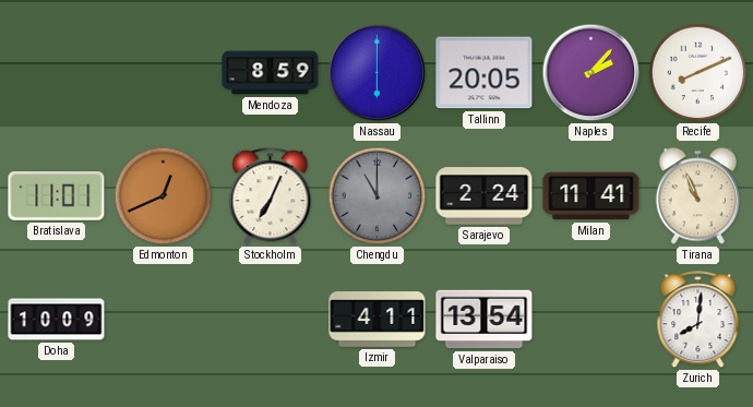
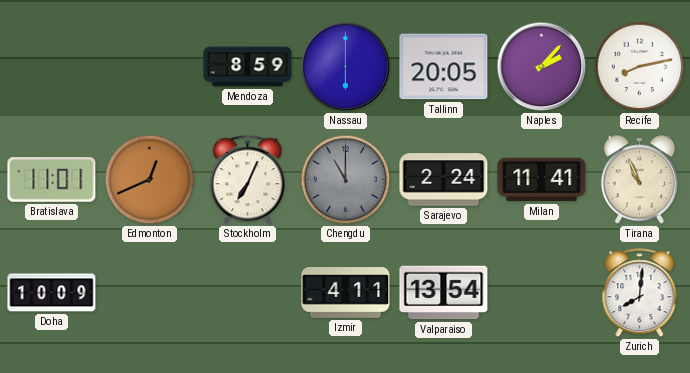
Recife: 8:11 -> 8:13 (640, 67)
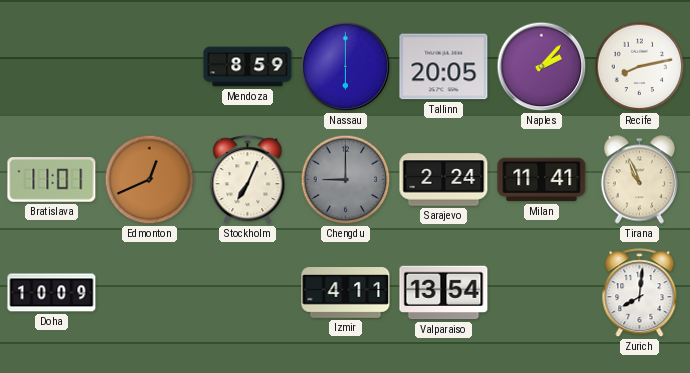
Chengdu: 11:00 -> 9:00 (346, 180)
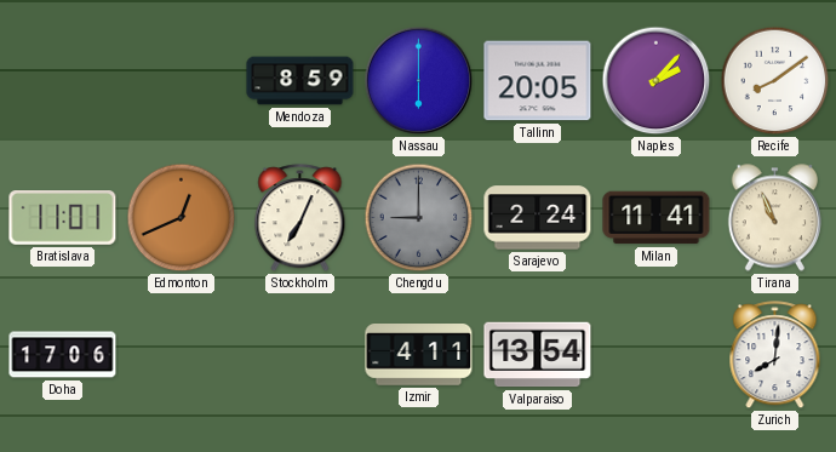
Recife: 8:13 -> 8:09 (775, 81)
Doha: 10:09 -> 17:06 (63, 355)
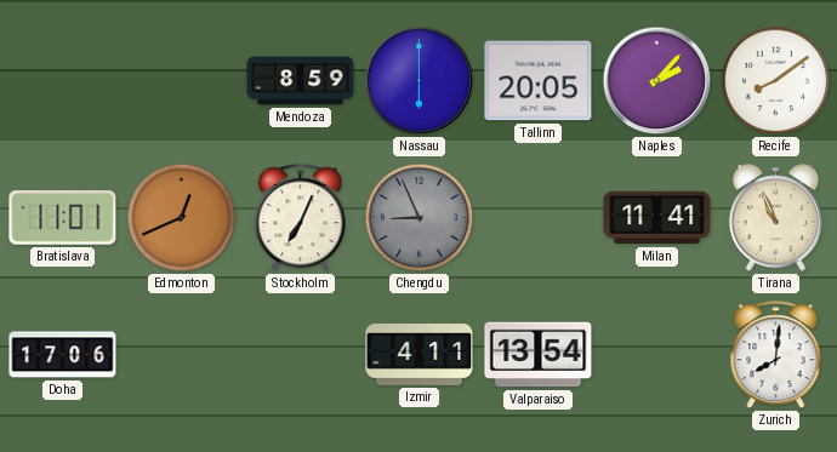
Chengdu: 9:00 -> 8:56 (420, 218)
Sarajevo: 2:24 -> none (538, 218)
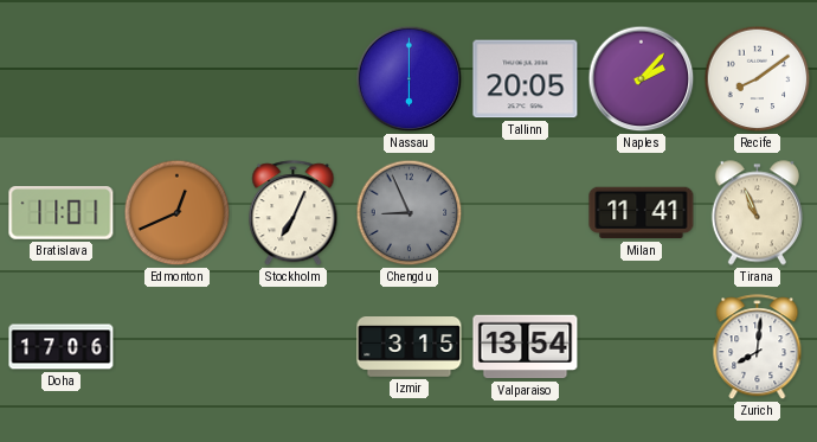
Mendoza: 8:59 -> none (301, 81)
Izmir: 4:11 -> 3:15 (410, 347)
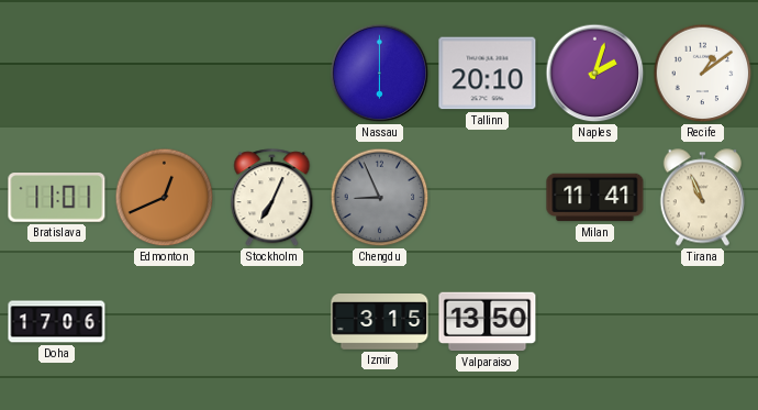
Tallinn: 20:05 -> 20:10 (488, 74)
Naples: 2:07 -> 2:03 (595, 74)
Recife: 8:09 -> 1:09 (703, 74)
Valparaiso: 13:54 -> 13:50 (488, 322)
Zurich: 8:01 -> none (758, 347)
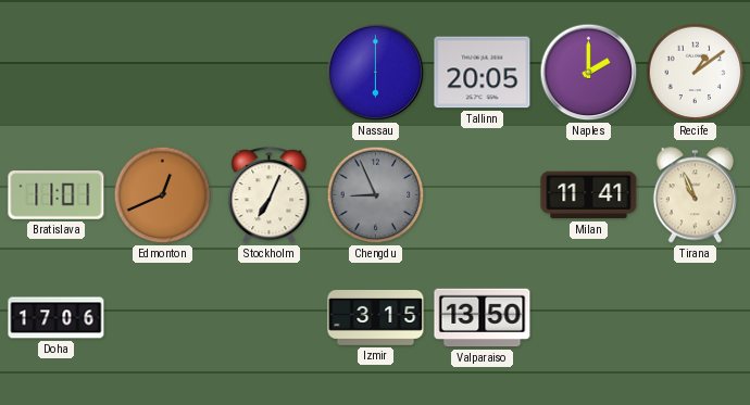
Tallinn: 20:10 -> 20:05 (483, 73)
Naples: 2:03 -> 2:00 (589, 73)
